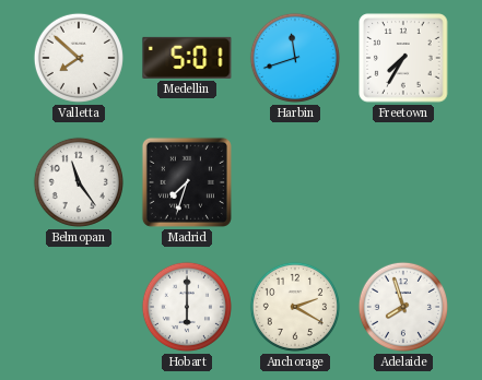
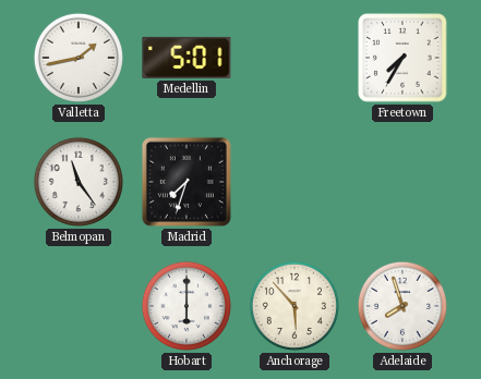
Valletta: 7:52 -> 1:43 (79, 58)
Harbin: 11:42 -> none (295, 58)
Anchorage: 2:20 -> 5:53 (294, 306)
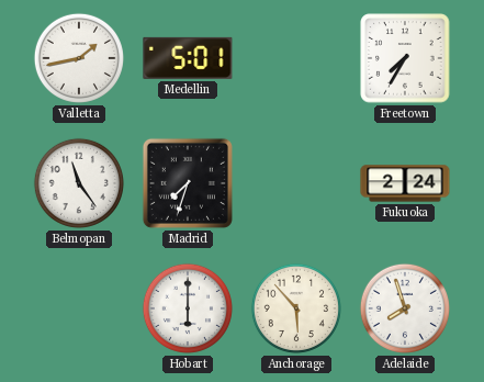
Fukuoka: none -> 2:24 (405, 183)
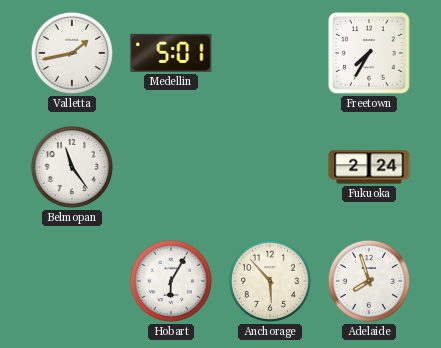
Madrid: 7:33 -> none (188, 183)
Hobart: 6:00 -> 6:05 (171, 281)
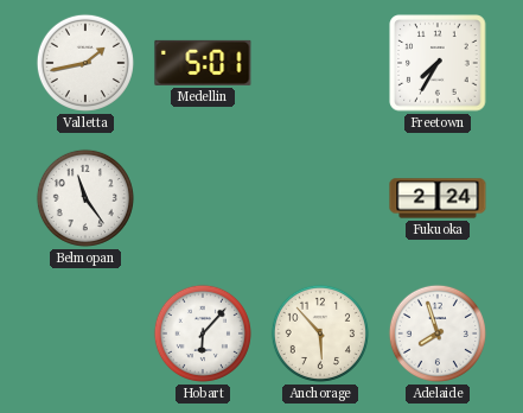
Hobart: 6:05 -> 6:07 (203, 333)
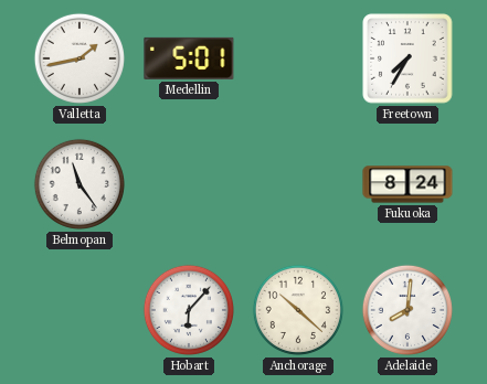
Fukuoka: 2:24 -> 8:24 (407, 184)
Anchorage: 5:53 -> 10:22 (298, 310)
Adelaide: 7:57 -> 8:01 (407, 310)
